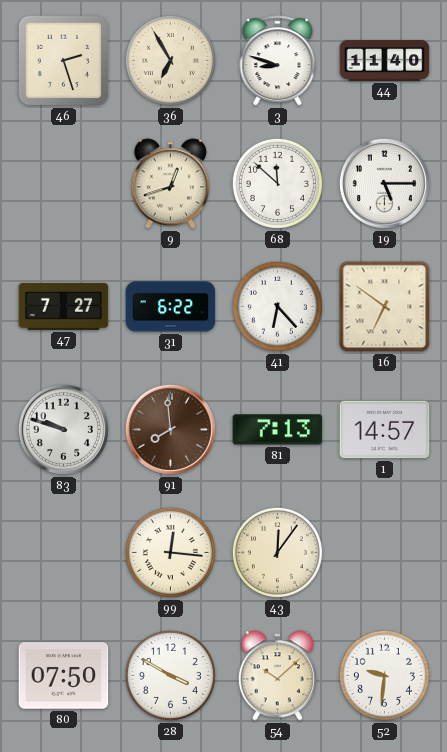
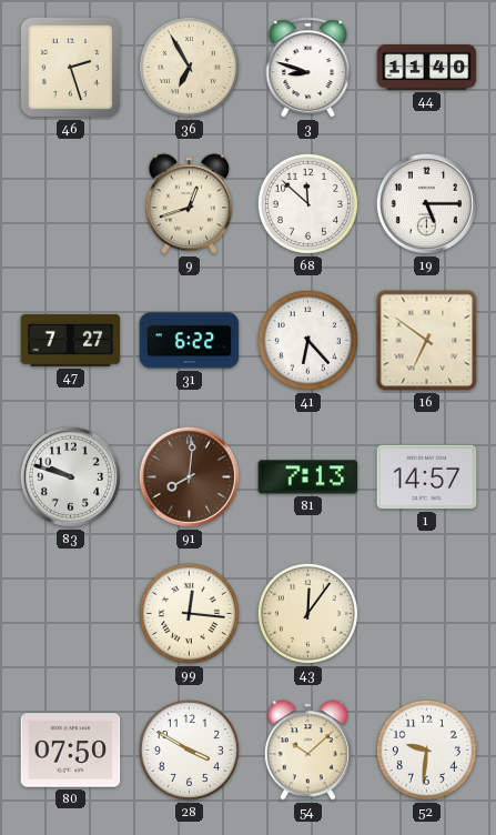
91: 7:59 -> 8:01 (189, 476)
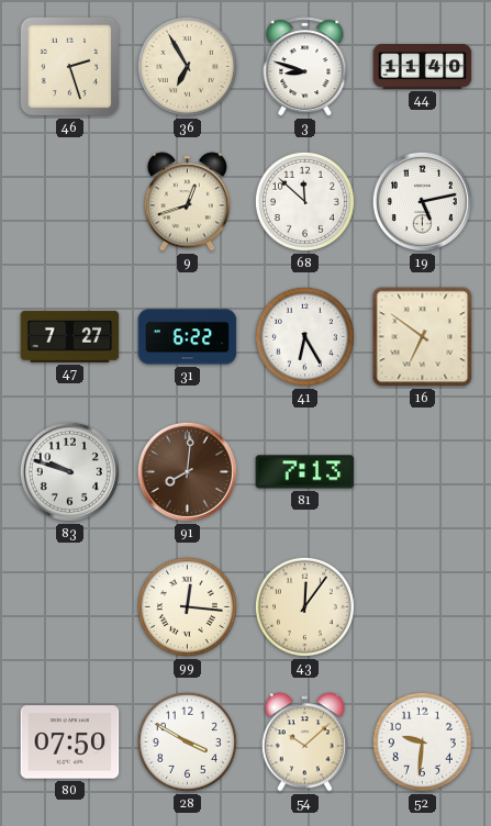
19: 5:15 -> 5:13 (422, 201)
41: 6:23 -> 6:25 (304, 336)
1: 14:57 -> none (427, 477)
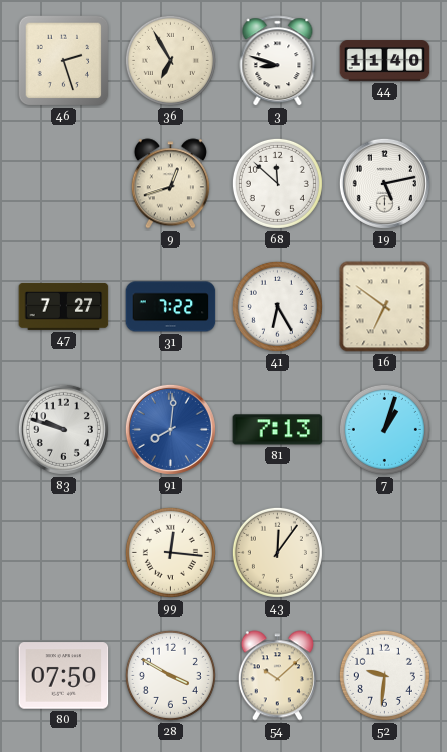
31: 6:22 -> 7:22 (171, 307)
91 dial: brown -> blue (170, 429)
7: none -> 1:03 (384, 429)
